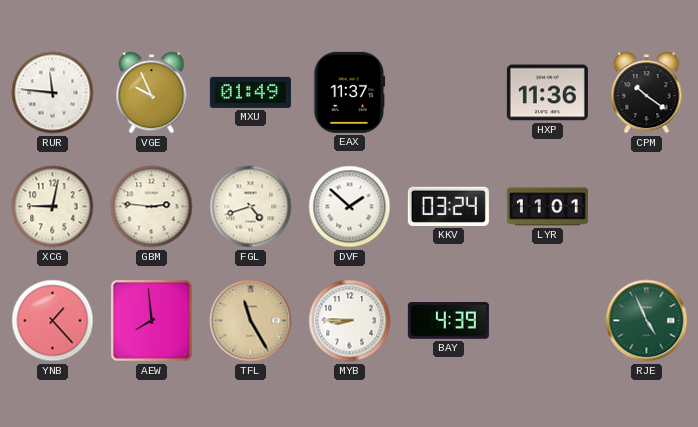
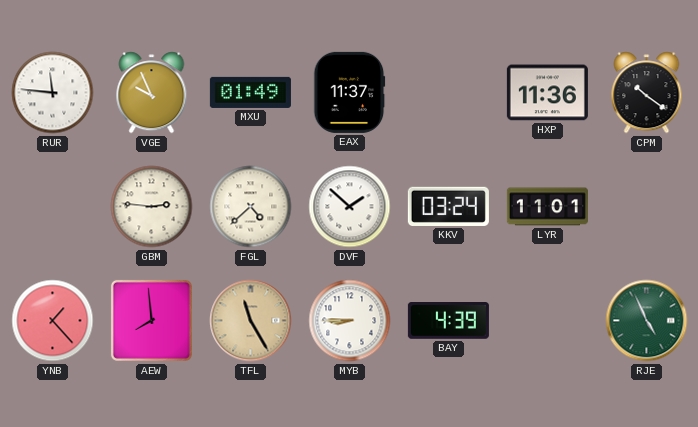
XCG: 9:02 -> none (53, 207)
FGL: 4:42 -> 4:38 (251, 207)
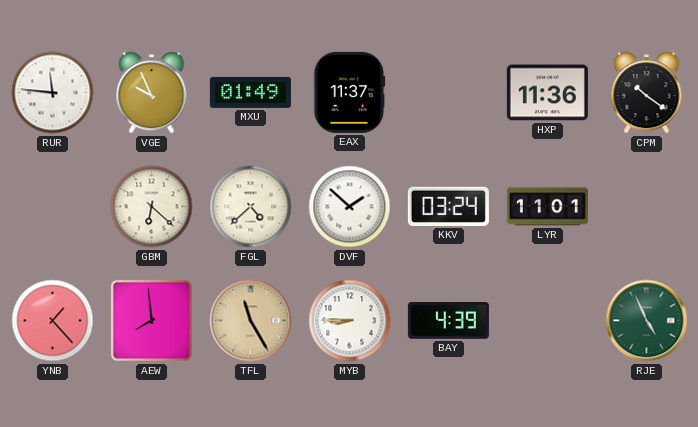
GBM: 2:46 -> 6:22 (152, 207)
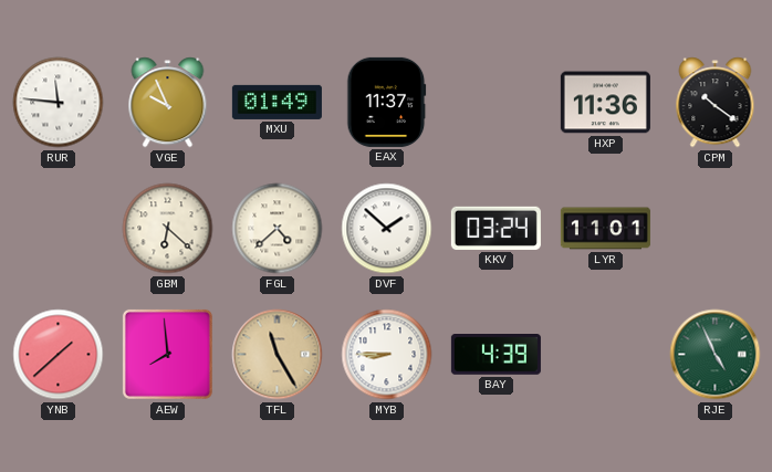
YNB: 1:23 -> 1:38 (59, 355)
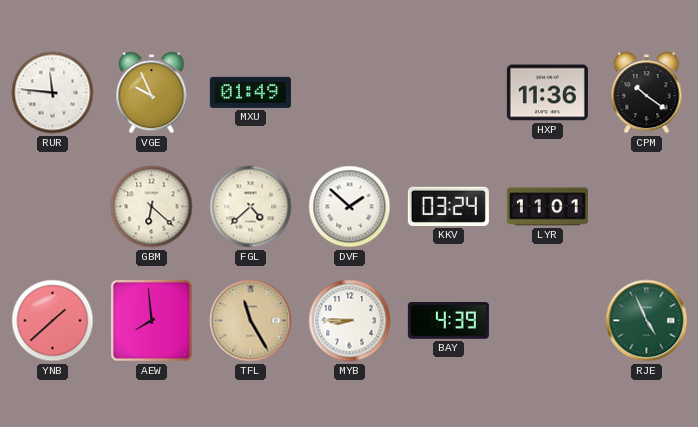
EAX: 11:37 -> none (387, 102)
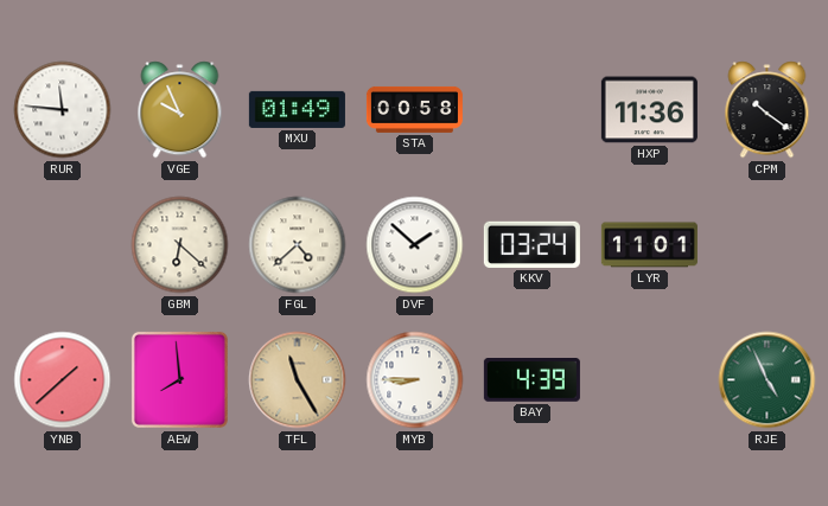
STA: none -> 00:58 (414, 109)
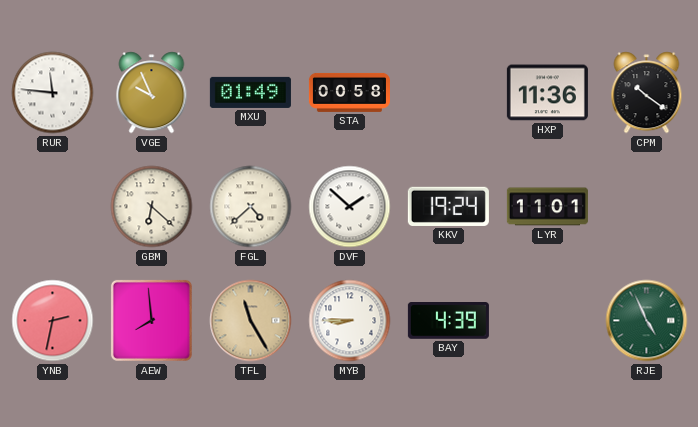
KKV: 03:24 -> 19:24 (448, 206)
YNB: 1:38 -> 2:32 (53, 321)
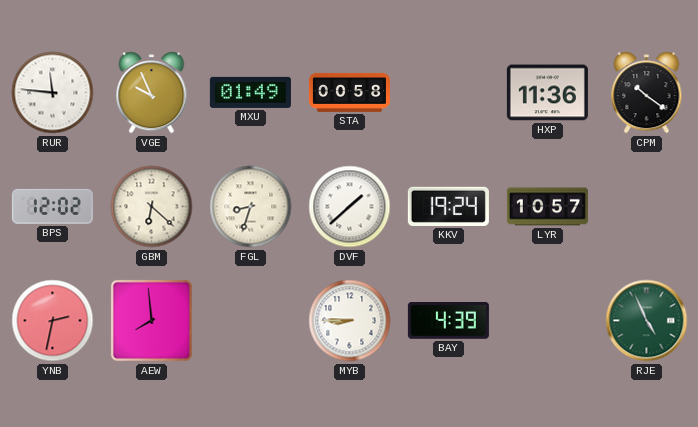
BPS: none -> 12:02 (52, 206)
FGL: 4:38 -> 8:33 (251, 207)
DVF: 1:52 -> 1:38 (350, 207)
LYR: 11:01 -> 10:57 (547, 207)
TFL: 11:25 -> none (251, 321)
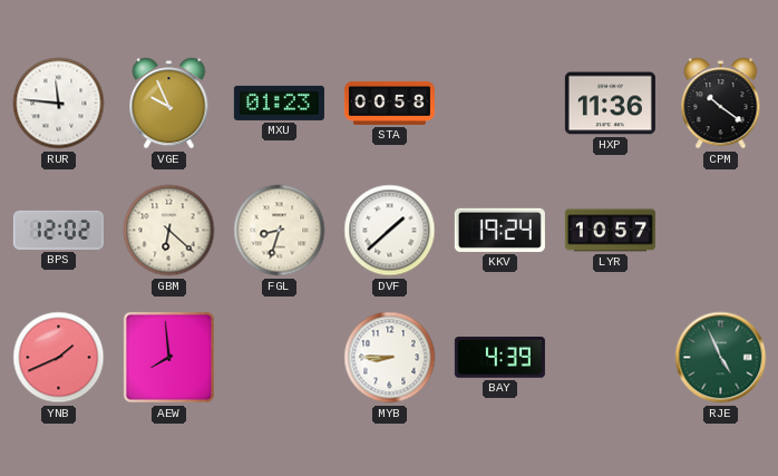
MXU: 01:49 -> 01:23 (279, 103)
YNB: 2:32 -> 1:41 (59, 358)
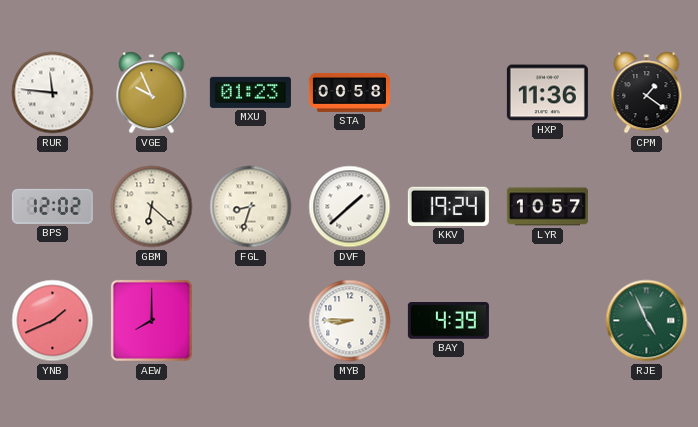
CPM: 10:21 -> 1:21 (647, 93)
AEW: 7:59 -> 8:00 (151, 320)
